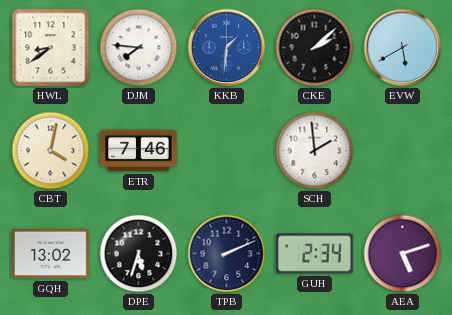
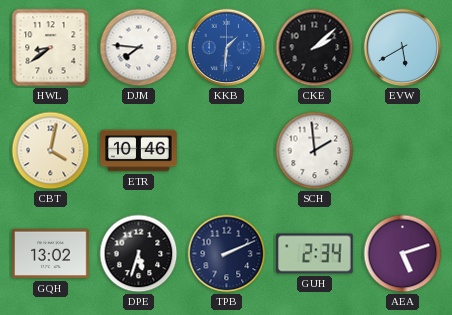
ETR: 7:46 -> 10:46 (139, 151)
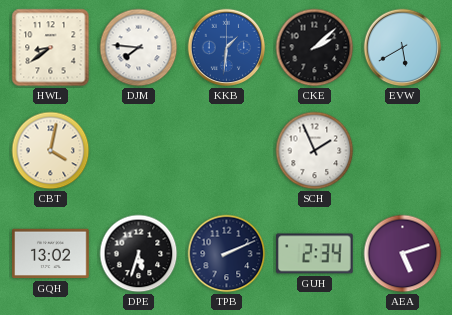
ETR: 10:46 -> none (139, 151)
SCH: 1:59 -> 1:56 (315, 151)
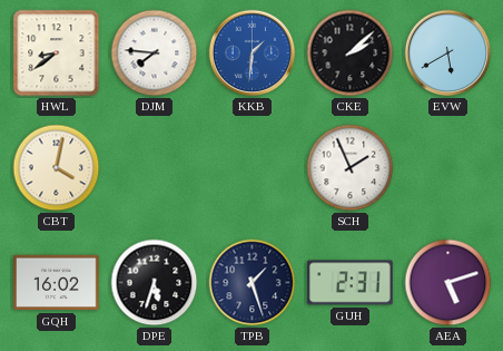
GQH: 13:02 -> 16:02 (57, 283)
TPB: 2:11 -> 1:27 (253, 283)
GUH: 2:34 -> 2:31 (351, 283)
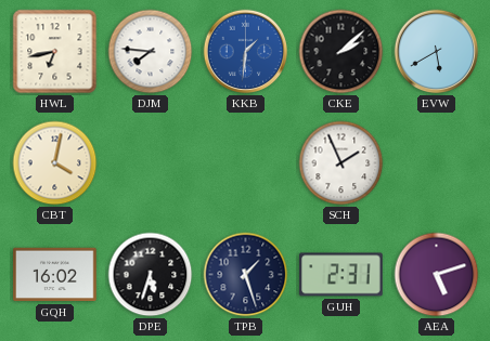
HWL: 8:39 -> 6:43 (55, 52)
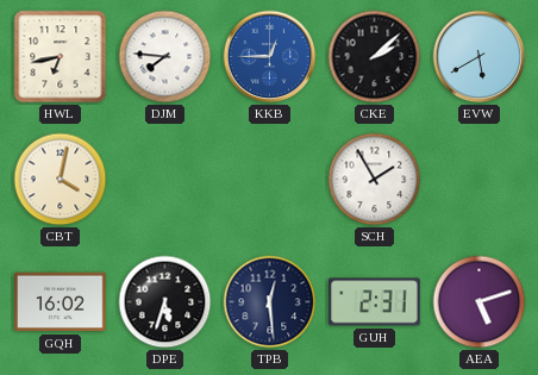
KKB: 1:31 -> 12:45 (270, 57)
SCH: 1:56 -> 1:55 (375, 180)
TPB: 1:27 -> 12:29 (270, 302)
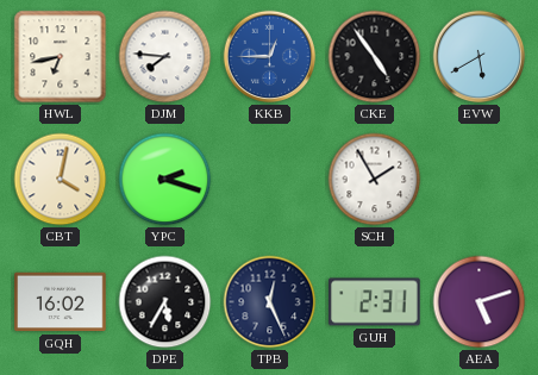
CKE: 2:08 -> 4:54 (375, 57)
YPC: none -> 2:18 (165, 180)
DPE: 5:33 -> 5:35 (165, 302)
TPB: 12:29 -> 12:26 (270, 302)
